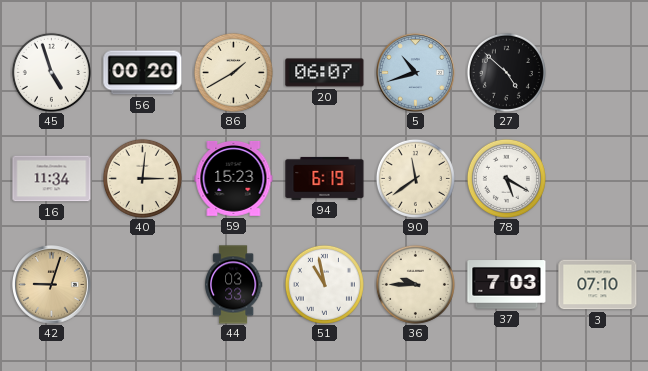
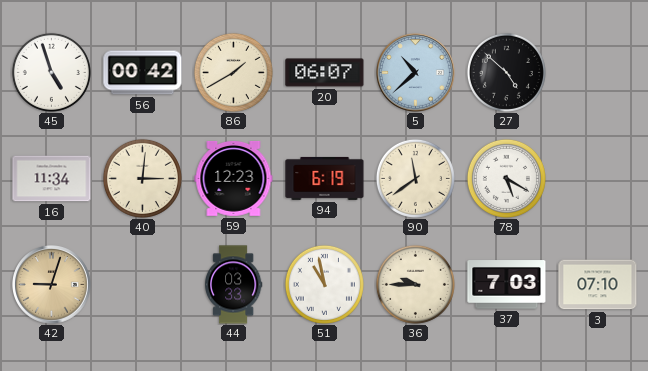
56: 00:20 -> 00:42 (143, 73)
5: 10:42 -> 10:38 (416, 73)
59: 15:23 -> 12:23 (234, 179)
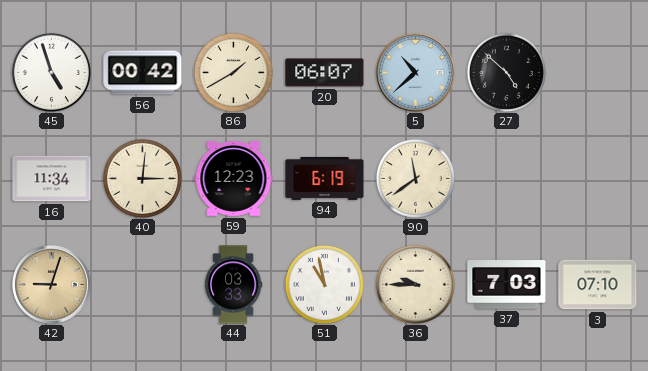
78: 5:20 -> none (506, 178)
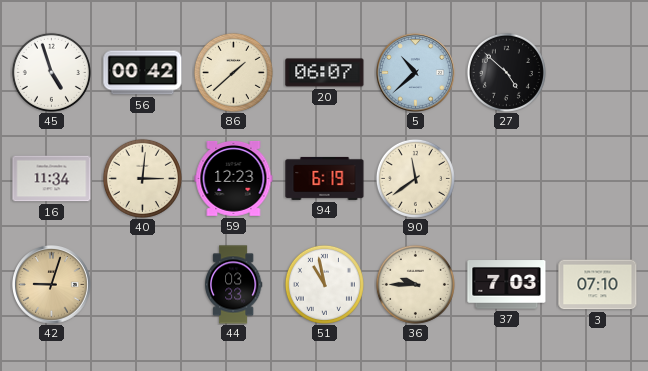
86: 1:40 -> 1:38 (233, 72)
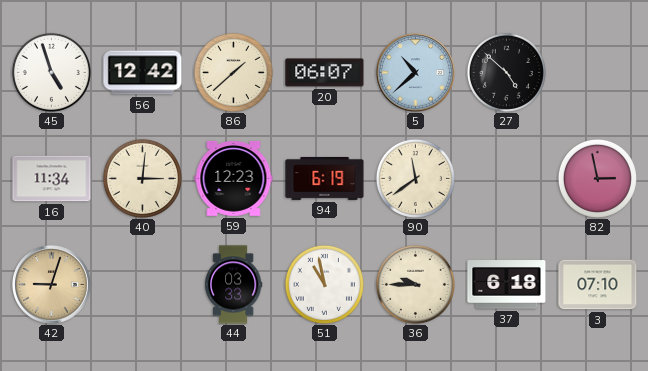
56: 00:42 -> 12:42 (143, 73)
82: none -> 2:58 (597, 178)
37: 7:03 -> 6:18 (507, 285)
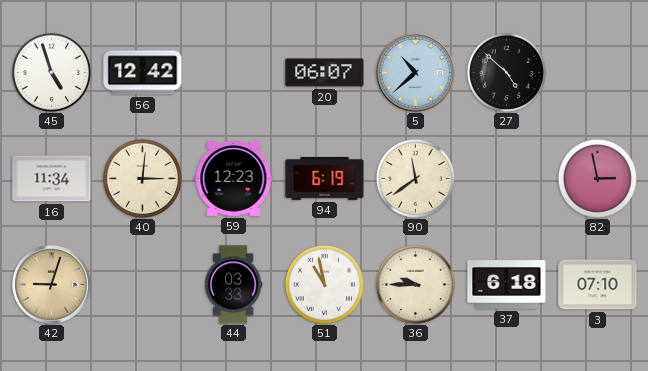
86: 1:38 -> none (233, 72)
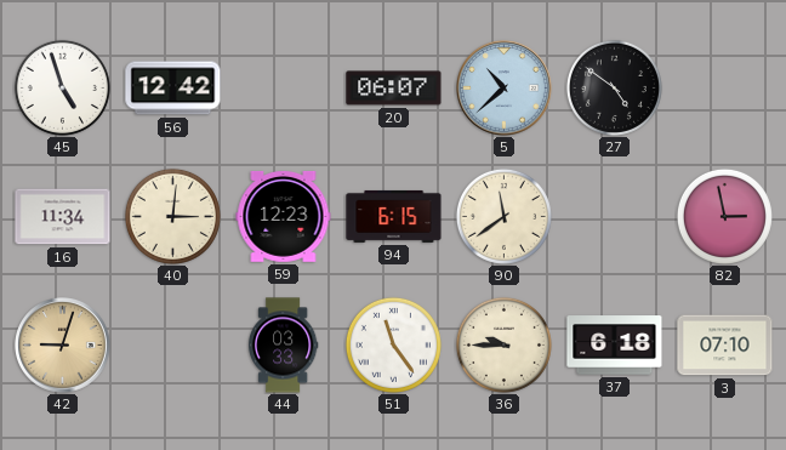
27: 4:52 -> 4:51 (614, 87)
94: 6:19 -> 6:15 (394, 216)
51: 10:58 -> 11:24 (393, 344)
